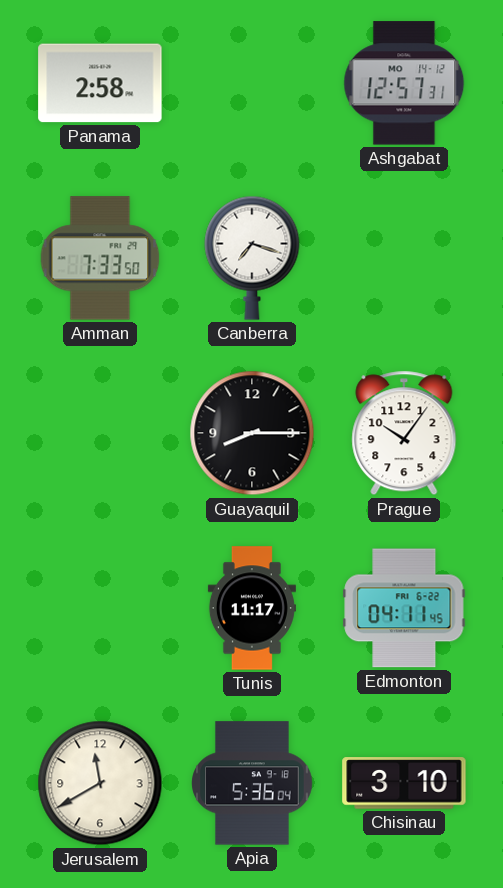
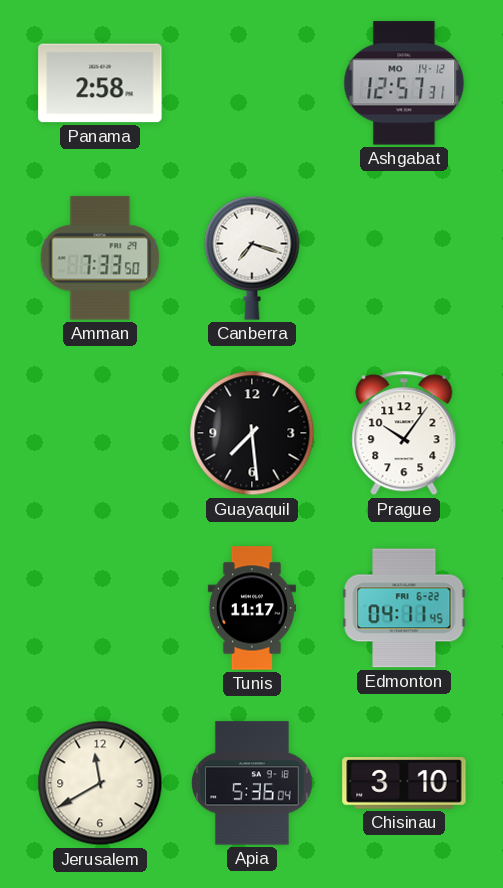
Guayaquil: 8:15 -> 7:29 (252, 433)
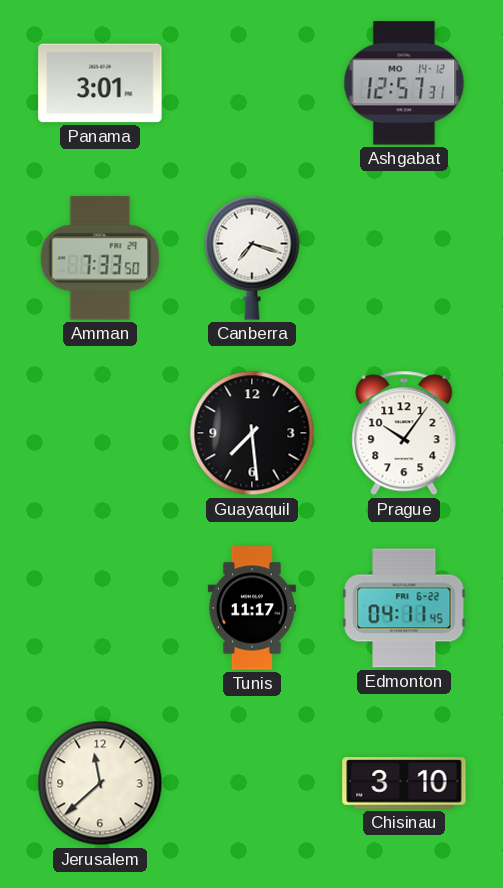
Panama: 2:58 -> 3:01 (100, 83)
Jerusalem: 11:40 -> 11:38 (100, 783)
Apia: 5:36 -> none (252, 783)
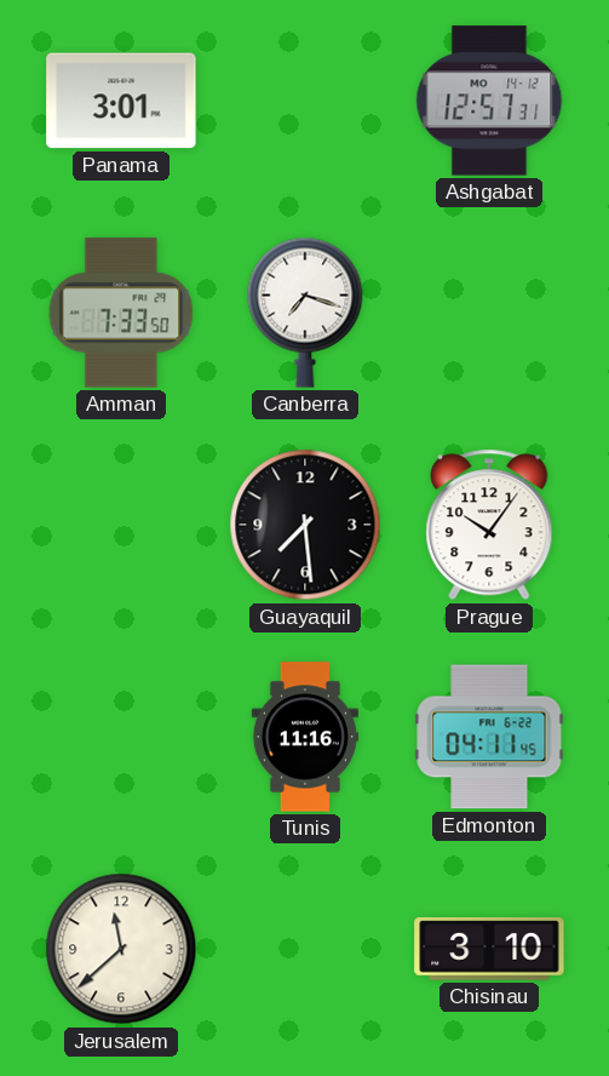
Tunis: 11:17 -> 11:16 (305, 737)
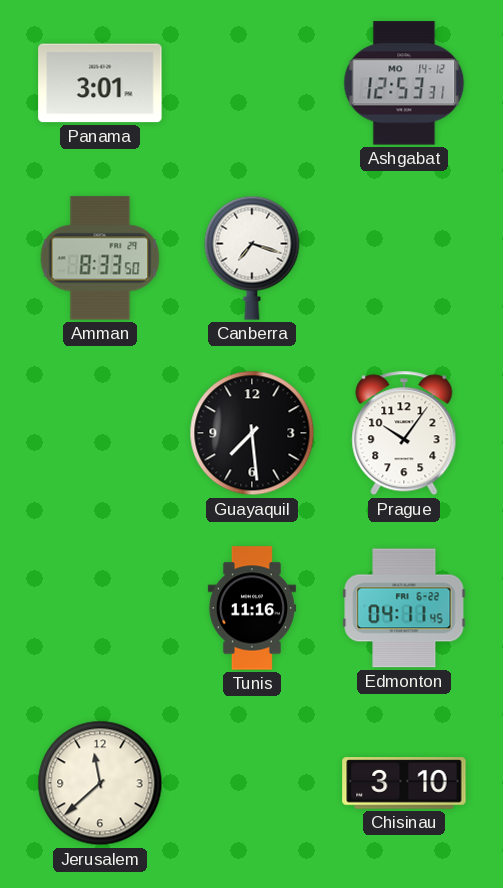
Ashgabat: 12:57 -> 12:53 (404, 83)
Amman: 7:33 -> 8:33 (100, 258)
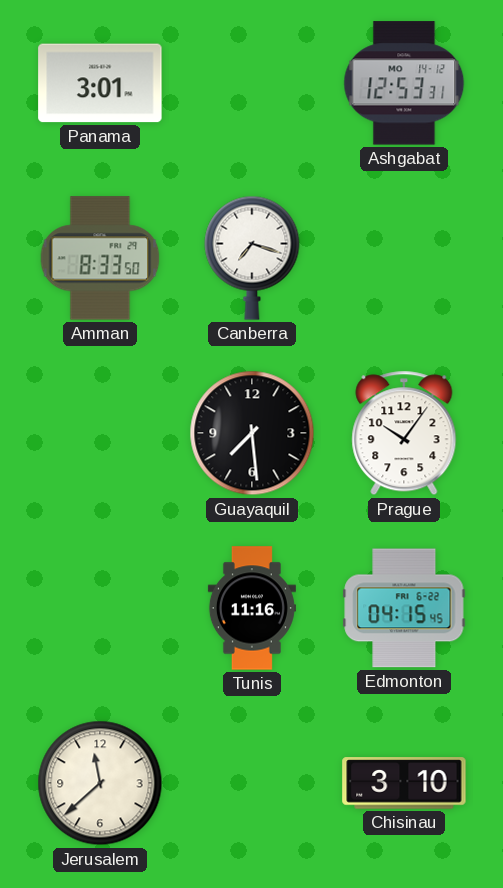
Edmonton: 04:11 -> 04:15 (404, 608)
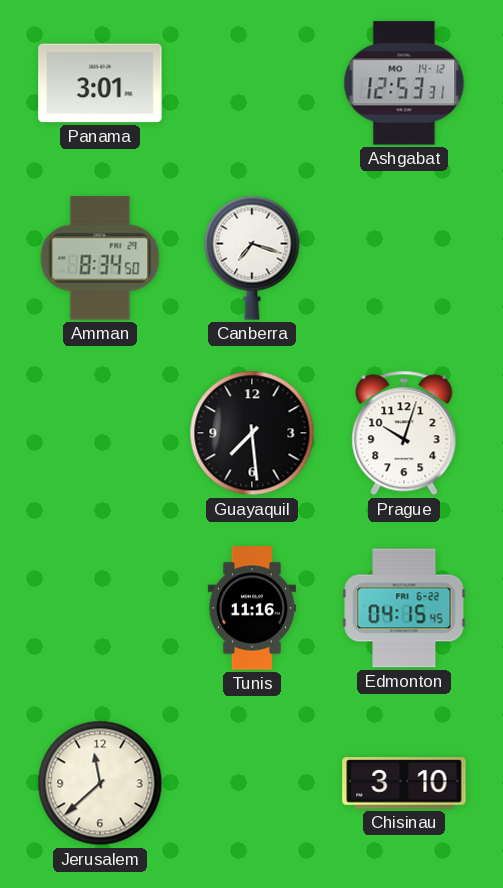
Amman: 8:33 -> 8:34 (100, 258)
Prague: 10:06 -> 10:03 (404, 433)
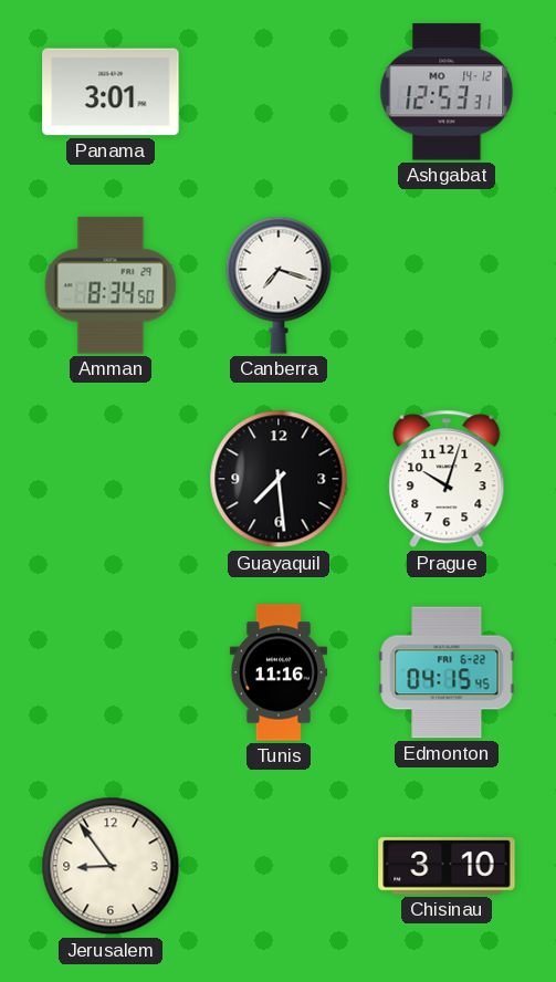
Jerusalem: 11:38 -> 8:54 (111, 866)
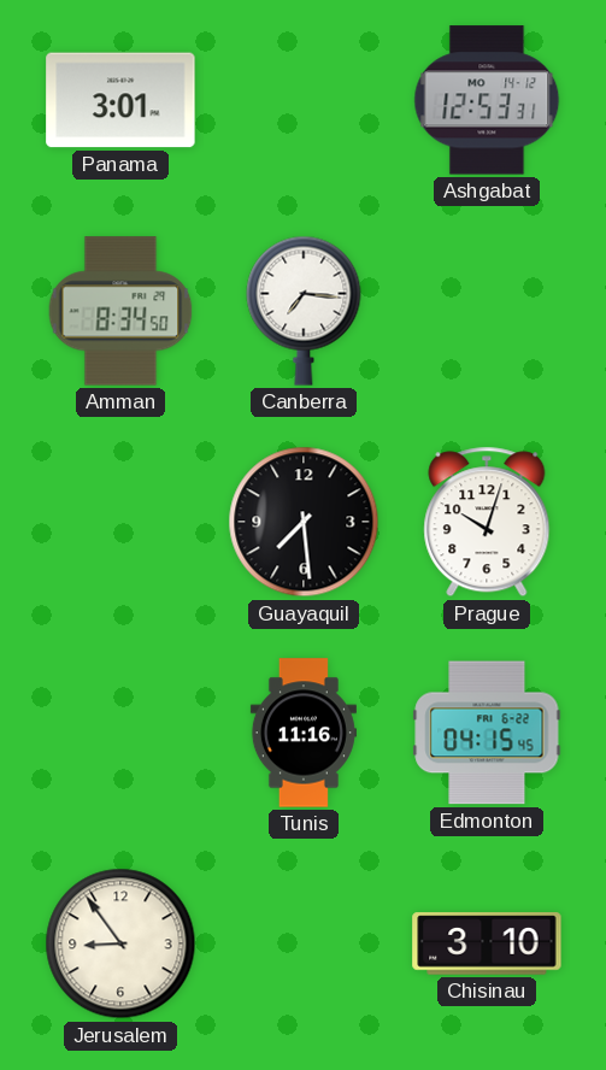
Canberra: 7:18 -> 7:16 (304, 311)
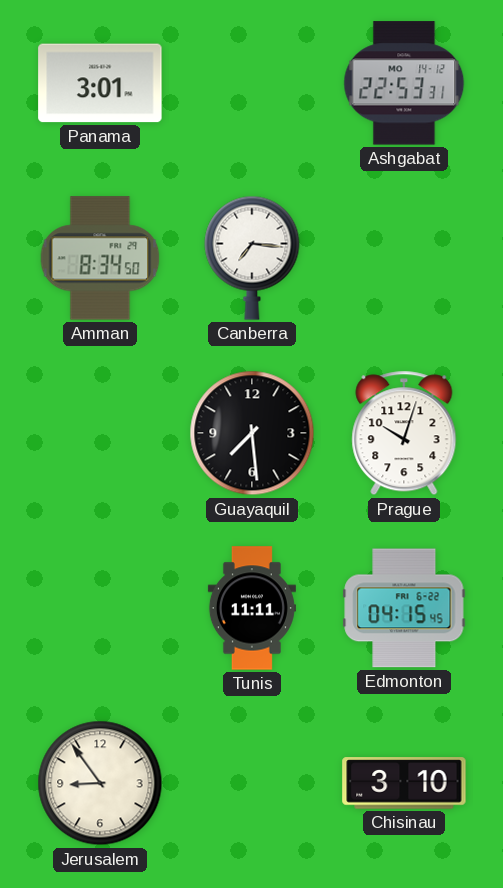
Ashgabat: 12:53 -> 22:53 (404, 83)
Tunis: 11:16 -> 11:11 (252, 608)
